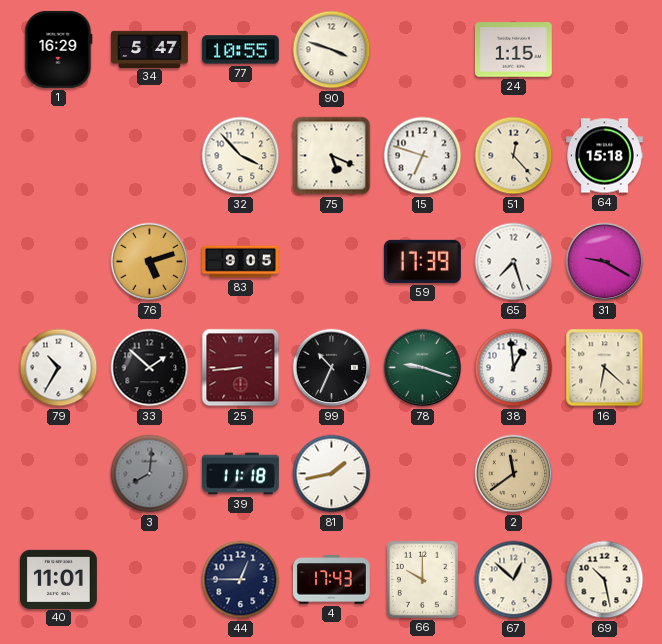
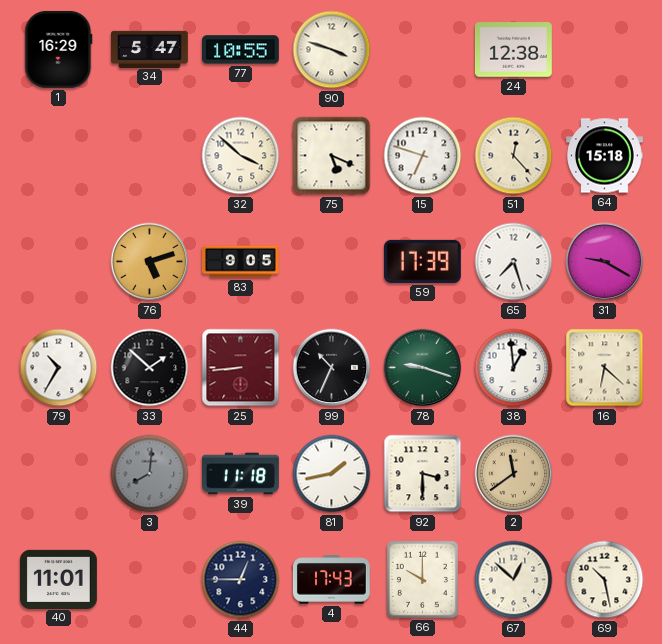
24: 1:15 -> 12:38 (513, 50)
32: 3:53 -> 3:52 (241, 156)
92: none -> 3:30 (423, 474)
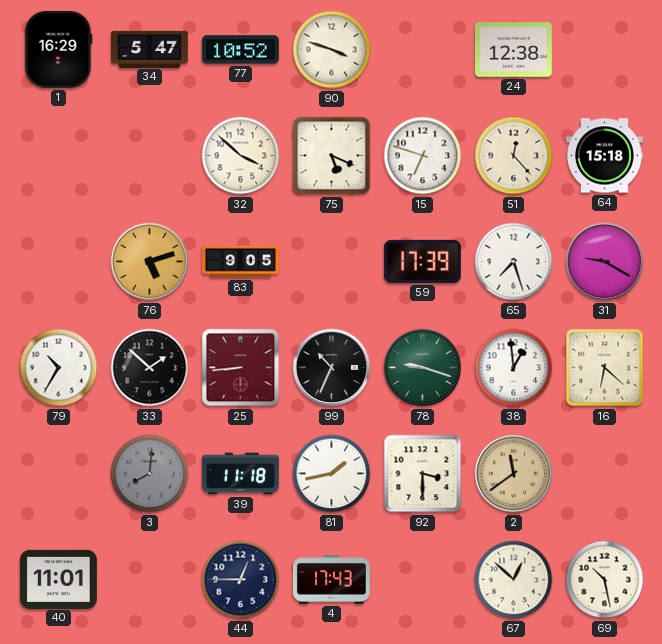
77: 10:55 -> 10:52 (240, 50)
66: 10:00 -> none (422, 579)
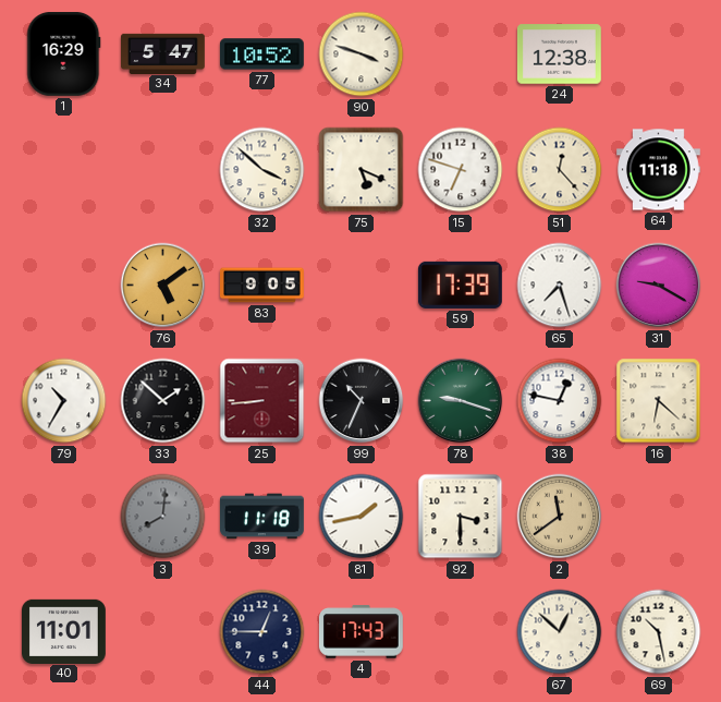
64: 15:18 -> 11:18 (659, 170)
76: 5:12 -> 5:09 (163, 286)
38: 12:59 -> 12:47 (560, 401)
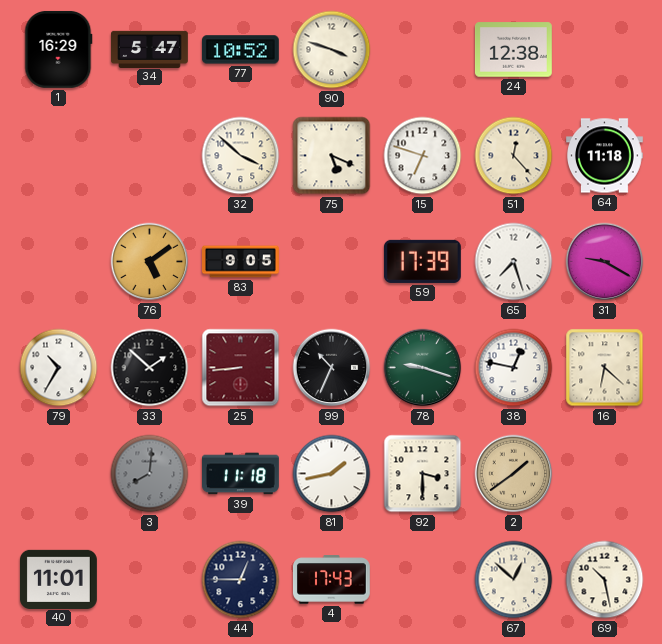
2: 11:39 -> 1:39 (514, 474)
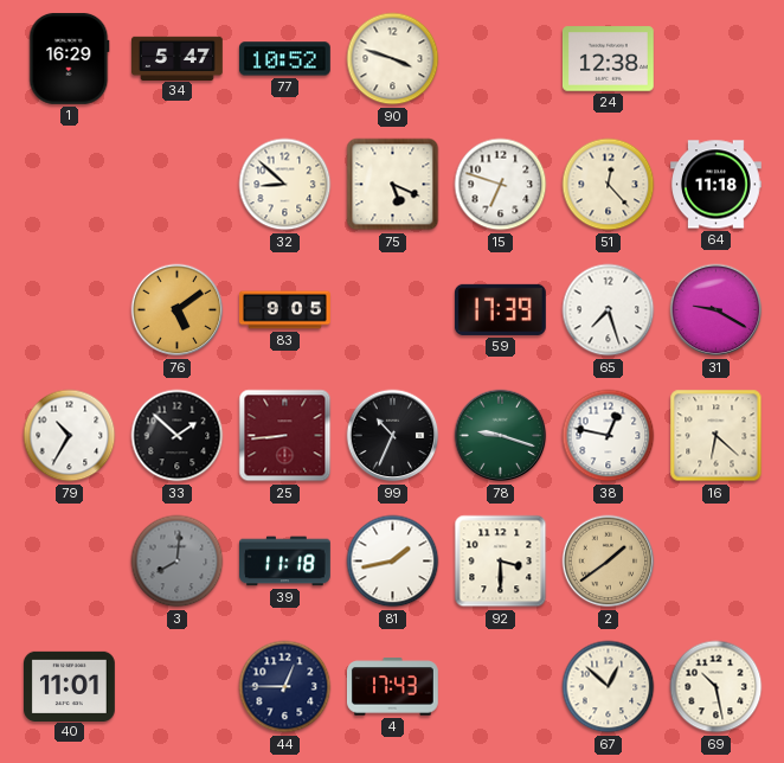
32: 3:52 -> 8:52 (285, 185)
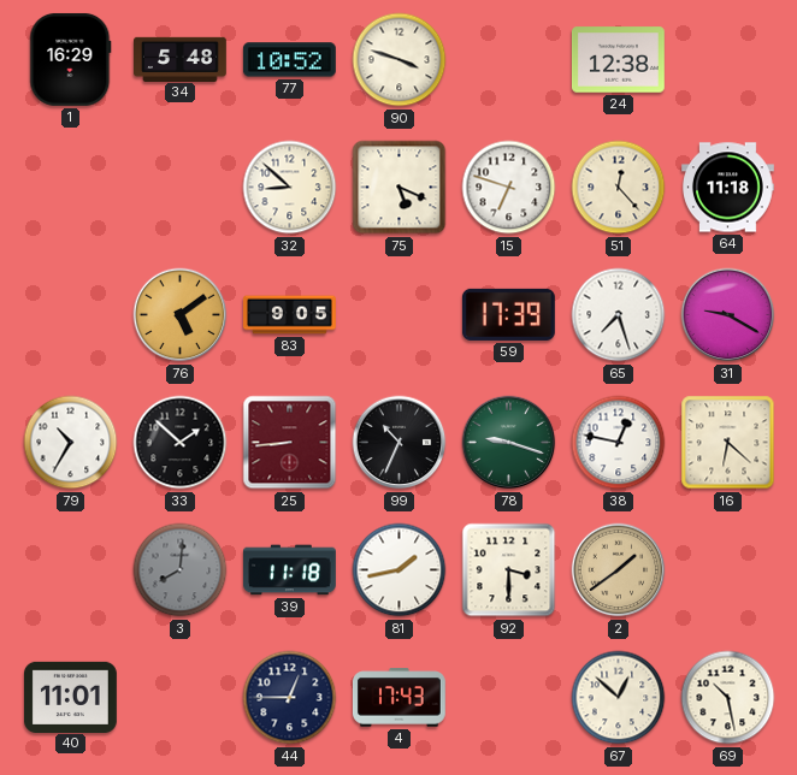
34: 5:47 -> 5:48 (181, 59)
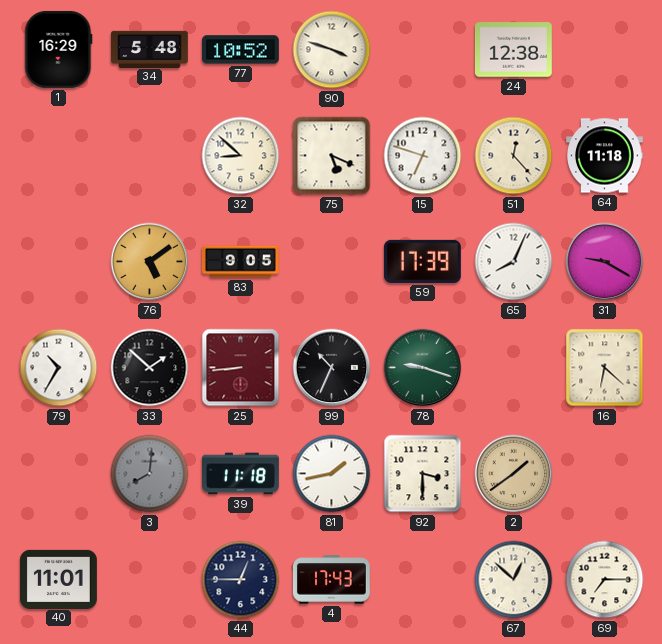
65: 7:27 -> 8:04 (514, 262)
38: 12:47 -> none (619, 443)
69: 10:28 -> 7:15 (605, 580)
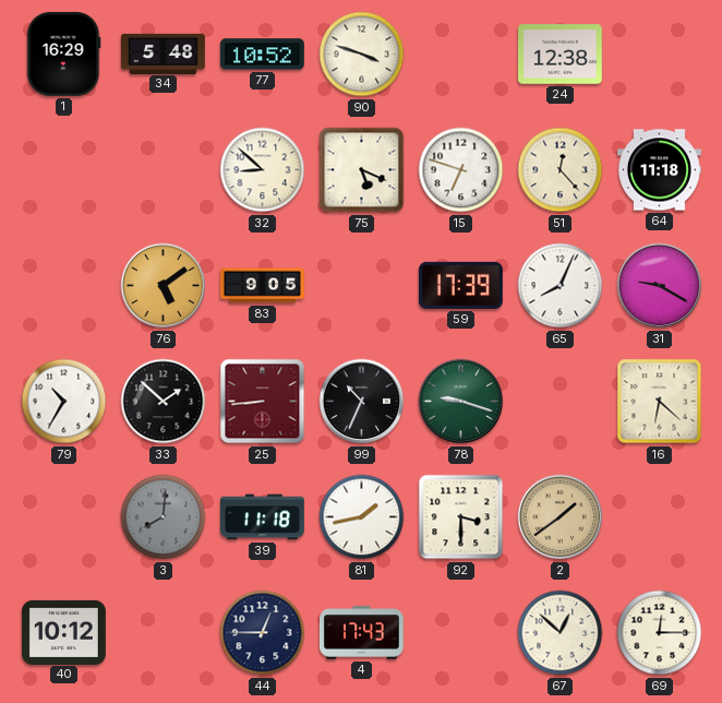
40: 11:01 -> 10:12 (64, 632)
69: 7:15 -> 12:15 (660, 633)
